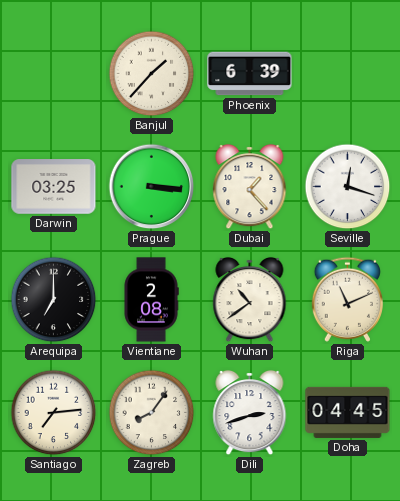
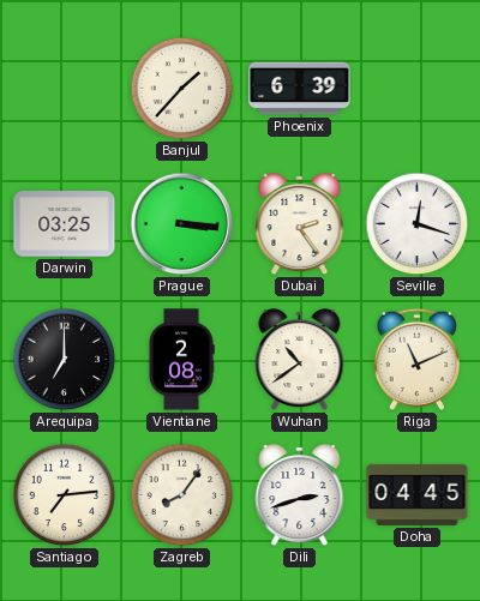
Dubai: 1:23 -> 2:24 (300, 224)
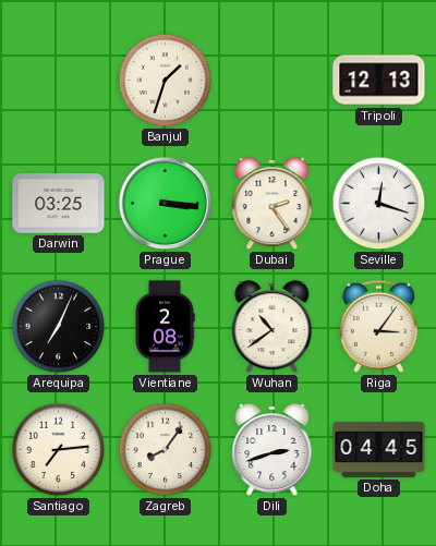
Banjul: 1:37 -> 1:33 (166, 81)
Phoenix: 6:39 -> none (300, 89)
Tripoli: none -> 12:13 (379, 81)
Arequipa: 7:00 -> 7:04 (59, 327)
Riga: 11:11 -> 3:06 (378, 326)
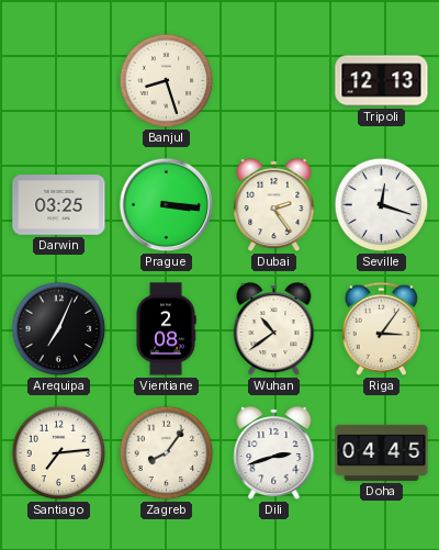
Banjul: 1:33 -> 8:27 (167, 81)
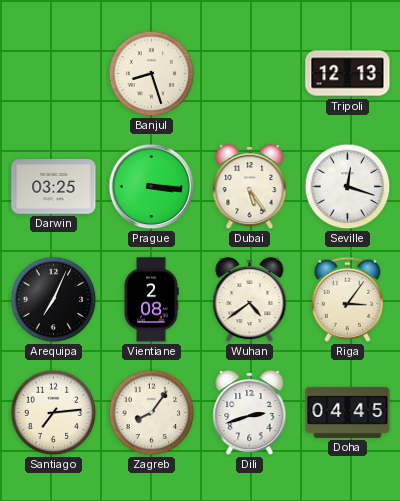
Dubai: 2:24 -> 5:24 (250, 187)
Wuhan: 10:39 -> 4:39 (250, 300)
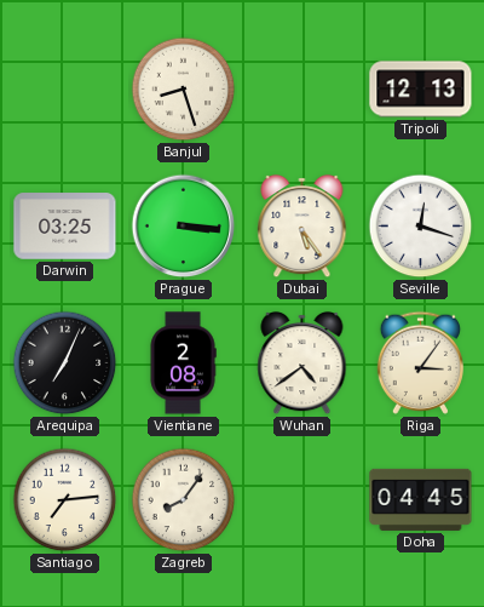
Dili: 2:42 -> none (250, 413)
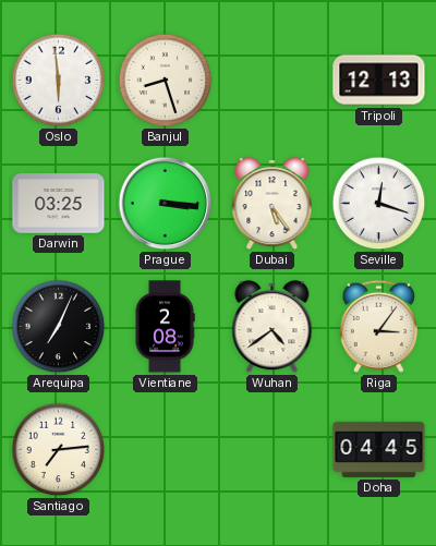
Oslo: none -> 5:59 (59, 81)
Zagreb: 8:06 -> none (184, 500)
